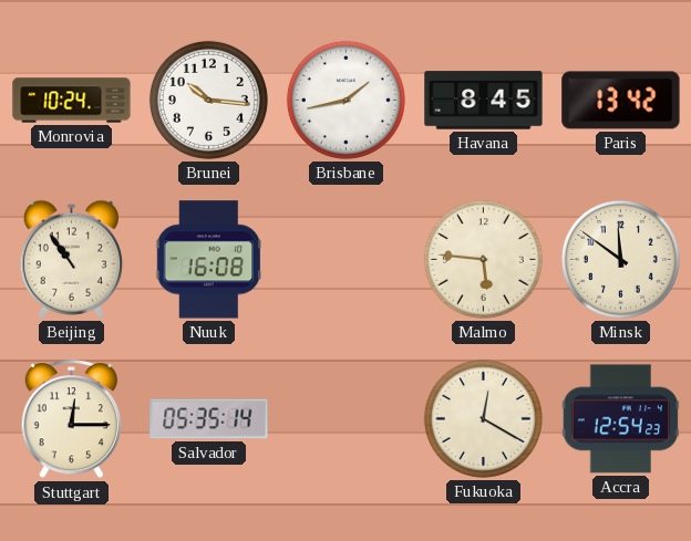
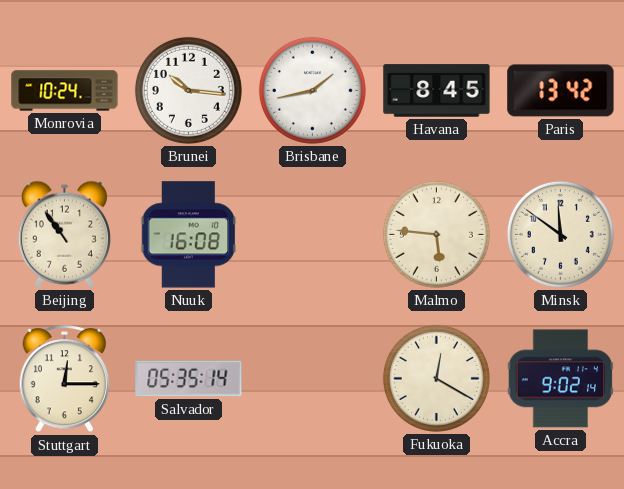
Accra: 12:54 -> 9:02 (561, 379)
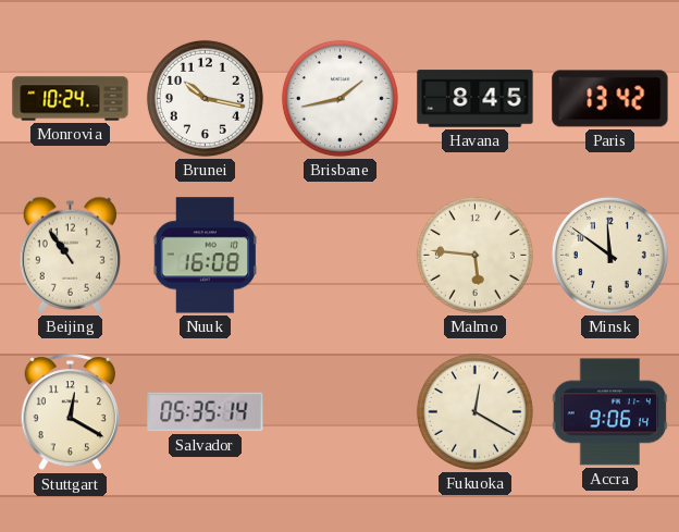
Brunei: 10:16 -> 10:17 (205, 98)
Stuttgart: 12:15 -> 12:20 (71, 412)
Accra: 9:02 -> 9:06 (610, 412)
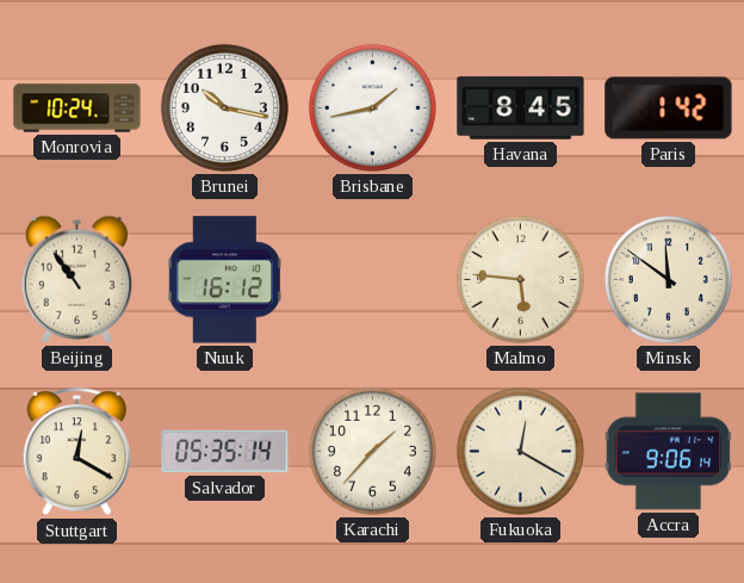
Paris: 13:42 -> 1:42 (669, 108)
Nuuk: 16:08 -> 16:12 (225, 280)
Karachi: none -> 1:37 (372, 451)
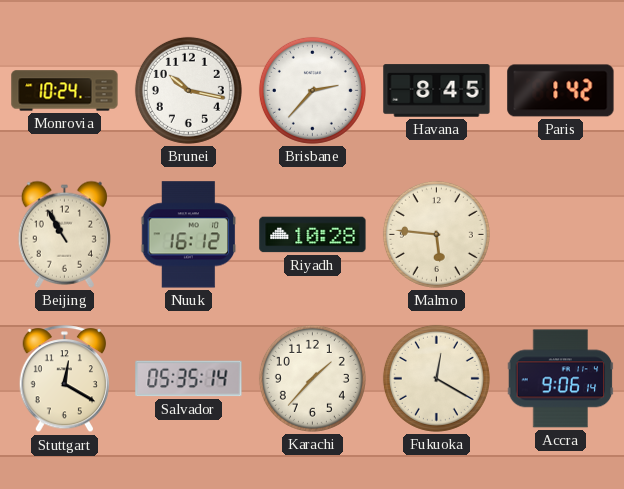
Brisbane: 1:43 -> 2:37 (312, 90)
Beijing: 10:54 -> 10:55 (64, 234)
Riyadh: none -> 10:28 (313, 235)
Minsk: 11:51 -> none (668, 279)
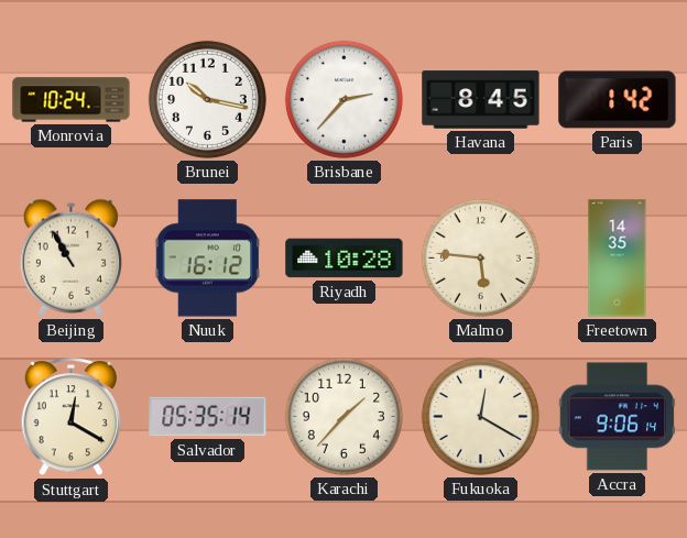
Freetown: none -> 14:35 (618, 259)
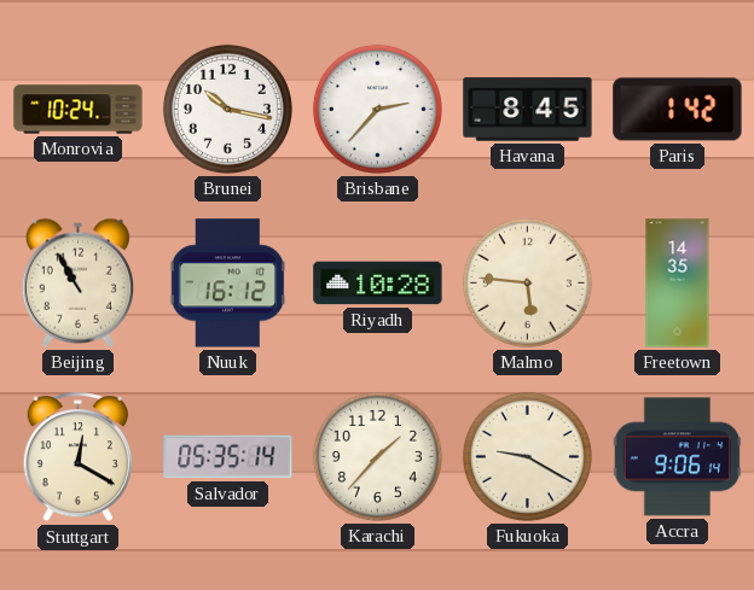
Fukuoka: 12:20 -> 9:20 (527, 456)
